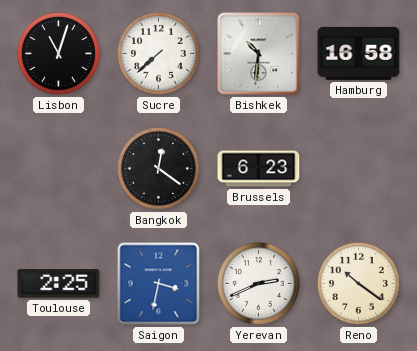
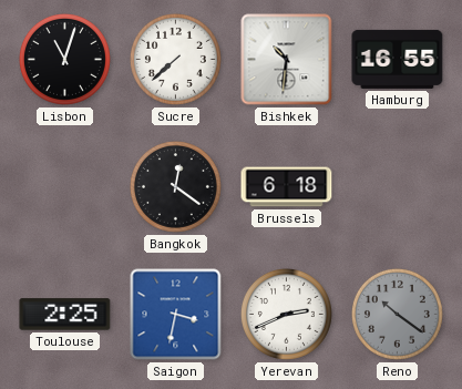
Hamburg: 16:58 -> 16:55 (398, 59)
Brussels: 6:23 -> 6:18 (287, 187)
Reno dial: cream -> grey (397, 314)
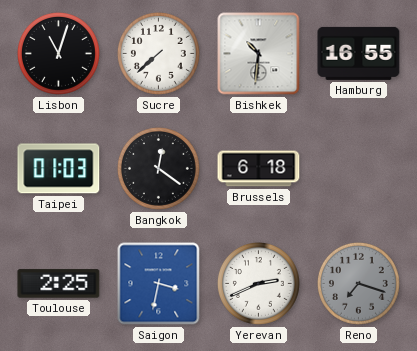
Taipei: none -> 01:03 (59, 169)
Reno: 10:21 -> 7:18 (358, 283)
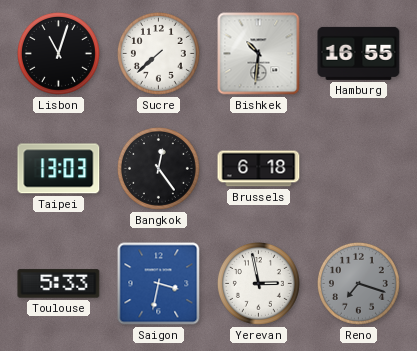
Taipei: 01:03 -> 13:03 (59, 169)
Bangkok: 12:21 -> 12:24 (158, 168)
Toulouse: 2:25 -> 5:33 (59, 284)
Yerevan: 2:41 -> 2:58 (258, 283)
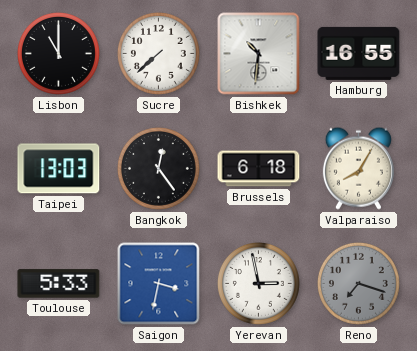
Lisbon: 11:03 -> 11:00 (58, 53)
Valparaiso: none -> 8:05 (358, 168)
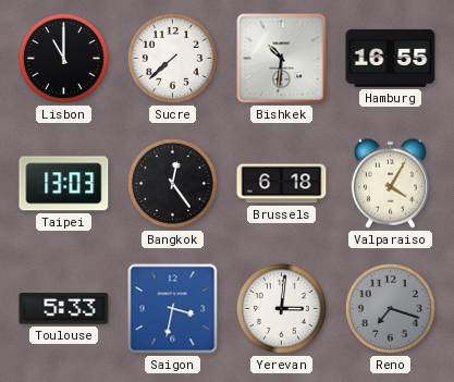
Valparaiso: 8:05 -> 4:05 (390, 183)
Yerevan: 2:58 -> 3:01 (281, 308)
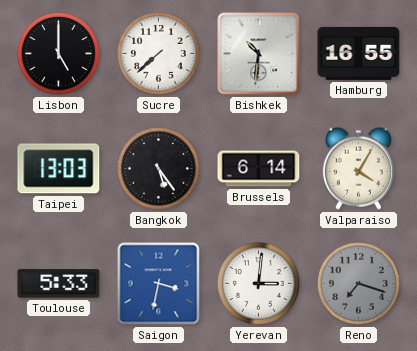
Lisbon: 11:00 -> 5:00 (58, 53)
Bangkok: 12:24 -> 5:24 (158, 168)
Brussels: 6:18 -> 6:14 (259, 169)
